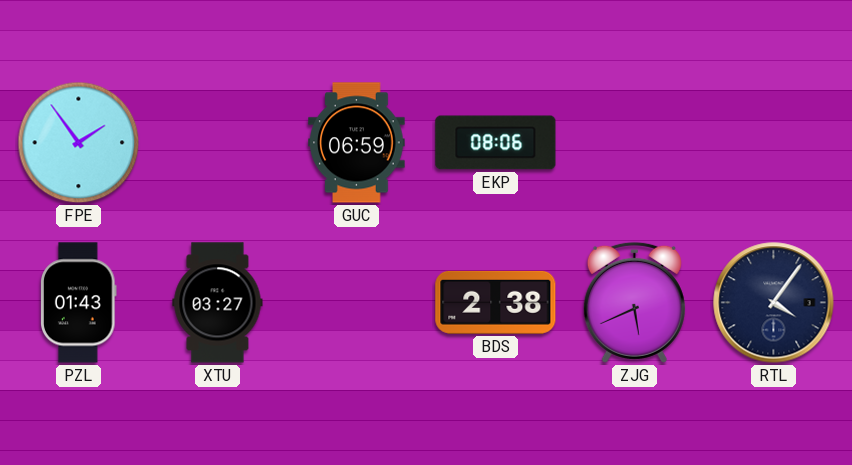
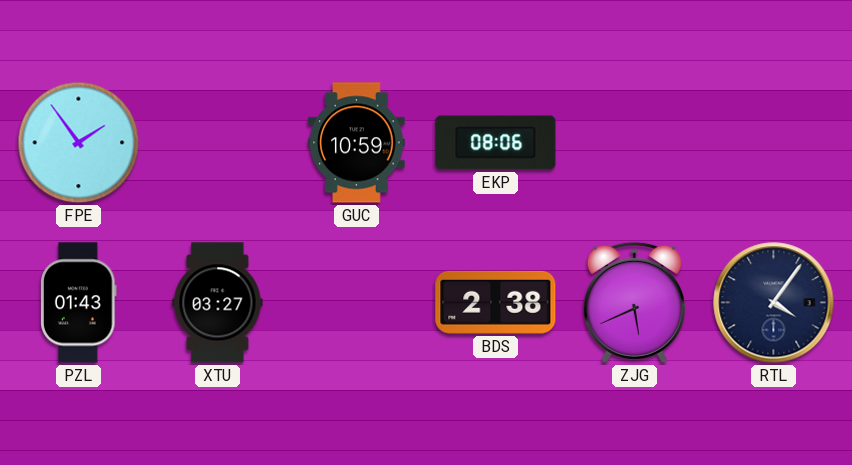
GUC: 06:59 -> 10:59 (357, 143)
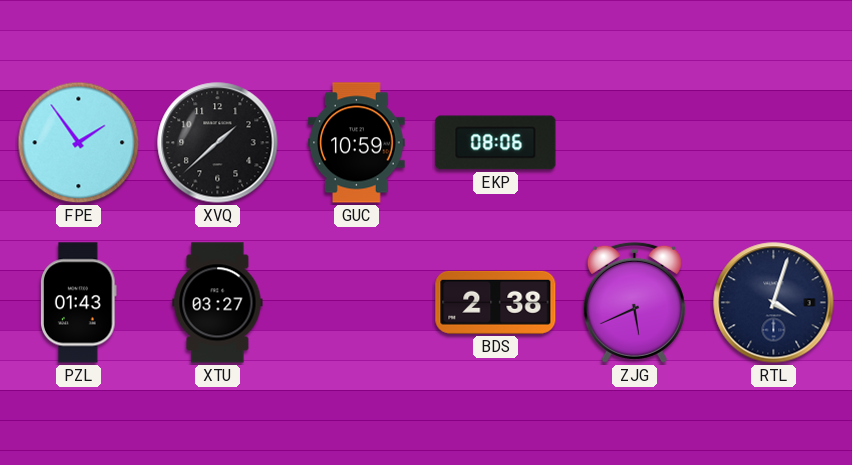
XVQ: none -> 1:38 (218, 143)
RTL: 4:06 -> 4:03 (774, 303)
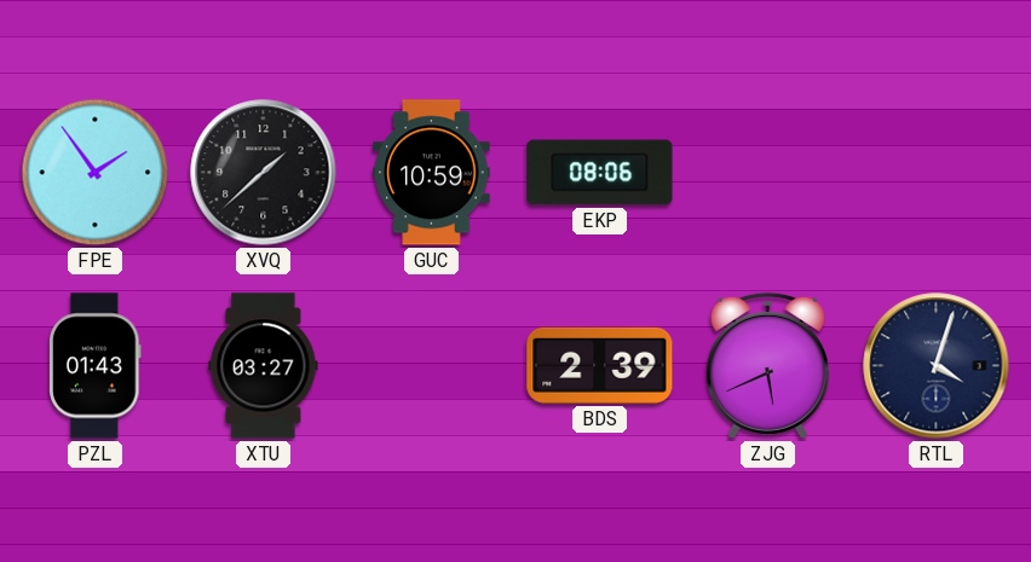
BDS: 2:38 -> 2:39 (600, 365)
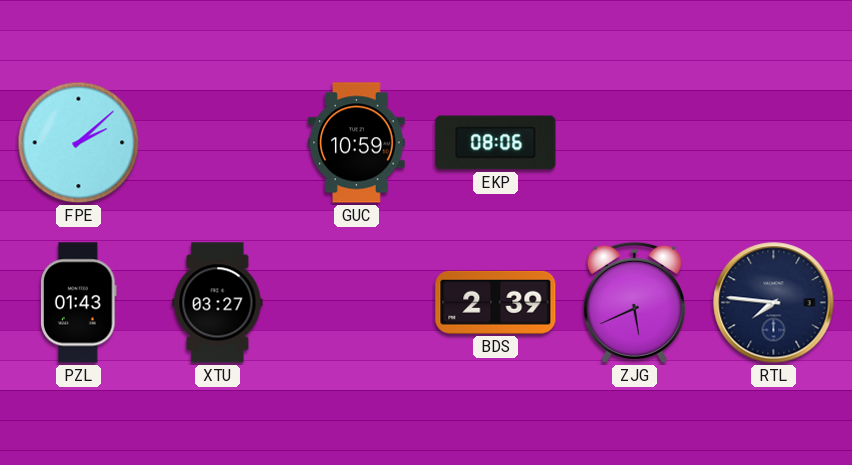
FPE: 1:54 -> 2:08 (79, 143)
XVQ: 1:38 -> none (264, 173)
RTL: 4:03 -> 7:46 (774, 303)
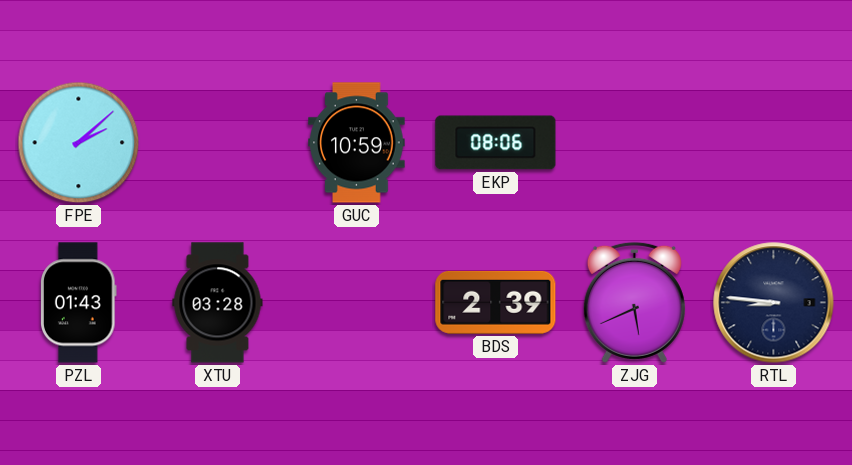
XTU: 03:27 -> 03:28 (218, 303)
RTL: 7:46 -> 8:46 (774, 303)
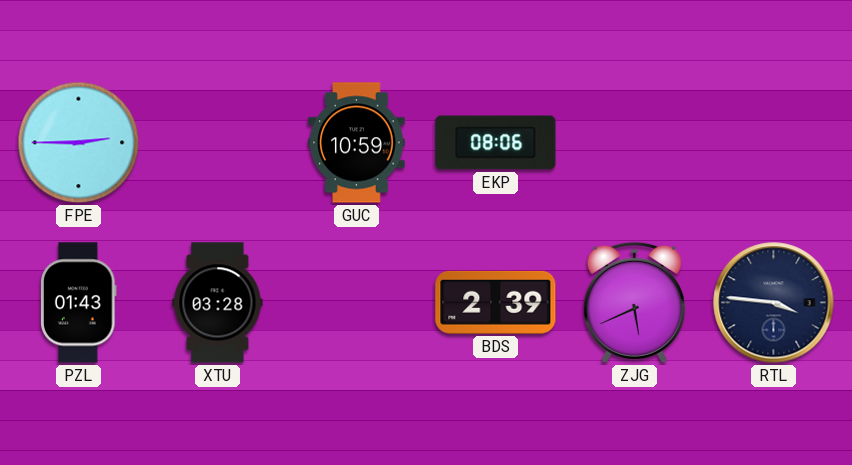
FPE: 2:08 -> 2:45 (79, 143)
RTL: 8:46 -> 3:46 (774, 303)
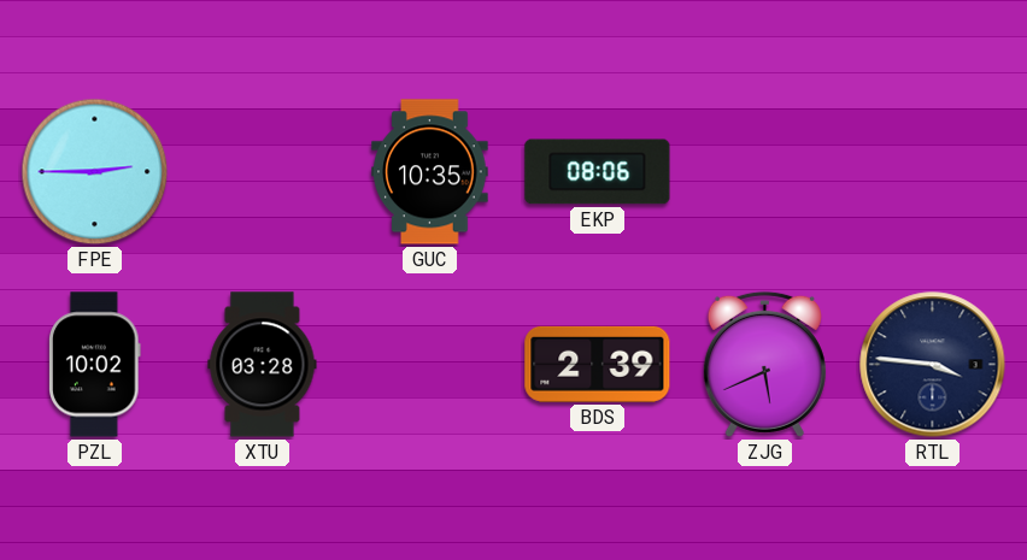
GUC: 10:59 -> 10:35 (430, 172)
PZL: 01:43 -> 10:02 (95, 365)
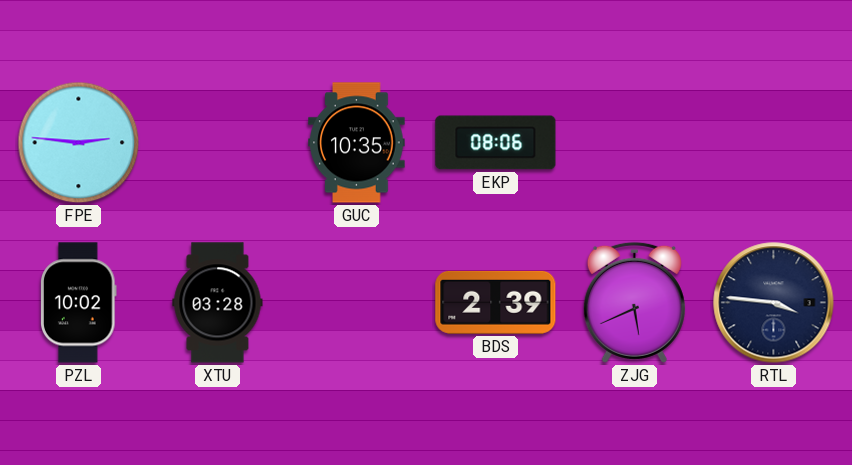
FPE: 2:45 -> 2:46 (79, 143)
